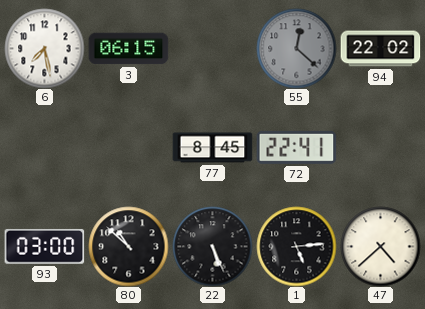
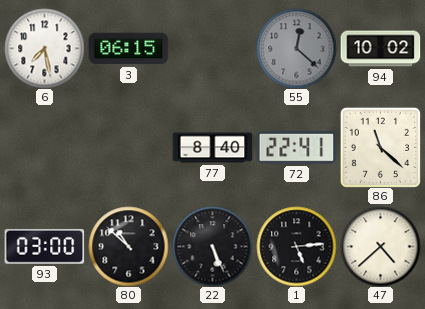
94: 22:02 -> 10:02 (380, 49)
77: 8:45 -> 8:40 (212, 148)
86: none -> 11:22 (380, 147)
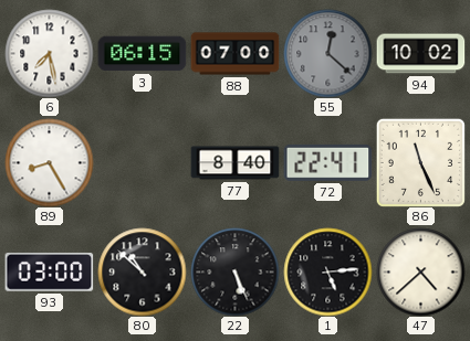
88: none -> 07:00 (234, 54)
89: none -> 8:25 (49, 162)
86: 11:22 -> 11:26 (420, 162)
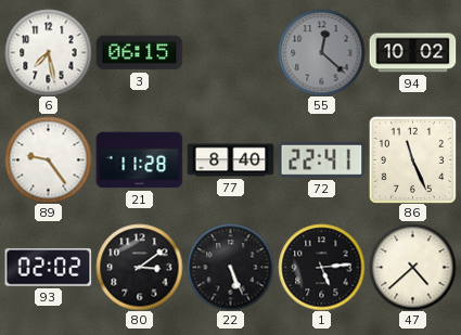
88: 07:00 -> none (234, 54)
89: 8:25 -> 9:24 (48, 159)
21: none -> 11:28 (139, 160)
93: 03:00 -> 02:02 (48, 267)
80: 10:52 -> 3:09 (139, 267)
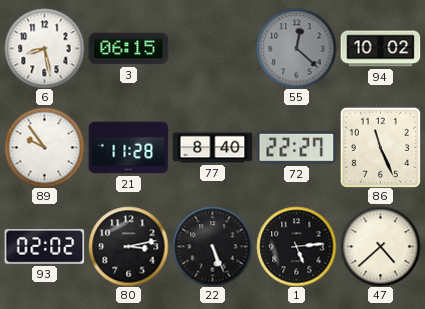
6: 7:28 -> 8:28 (44, 48)
89: 9:24 -> 9:54 (44, 147)
72: 22:41 -> 22:27 (296, 147)
80: 3:09 -> 3:13 (128, 246)
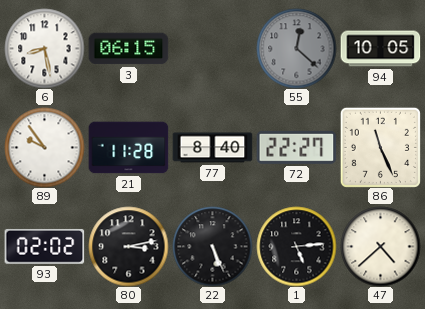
94: 10:02 -> 10:05 (380, 49)
